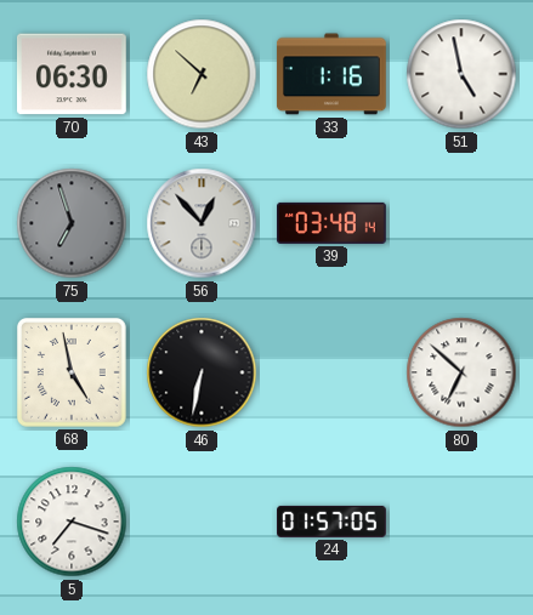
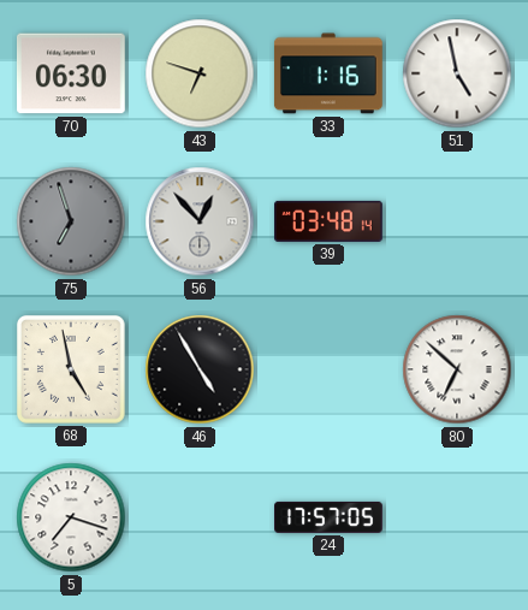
43: 6:52 -> 6:48 (200, 73)
46: 6:32 -> 4:55 (200, 369)
24: 01:57 -> 17:57 (330, 517)
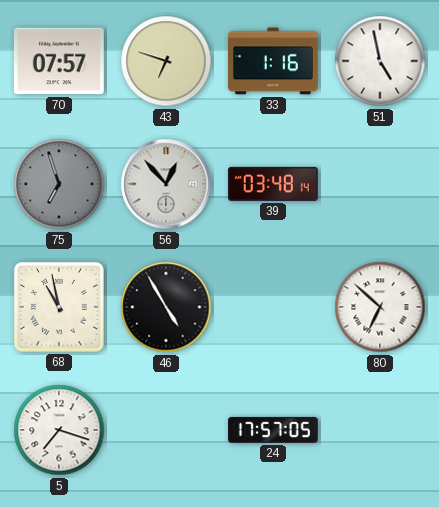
70: 06:30 -> 07:57 (59, 61)
68: 4:58 -> 10:58 (59, 307)
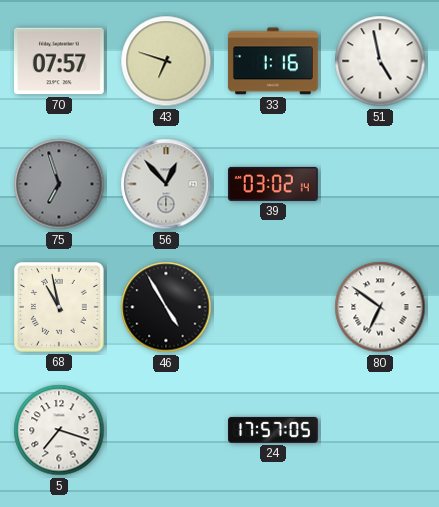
39: 03:48 -> 03:02 (274, 184)
80: 6:52 -> 6:51 (380, 307)
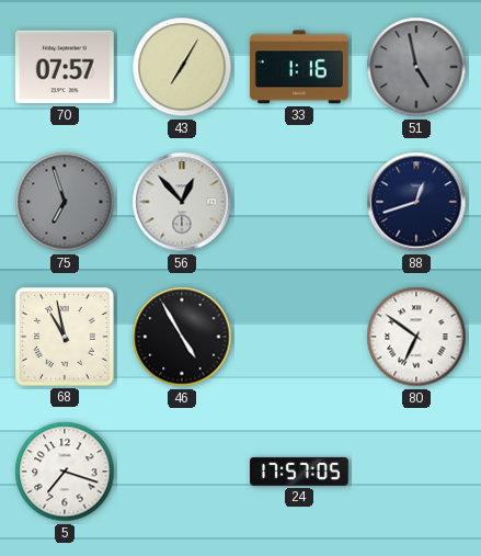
43: 6:48 -> 7:05 (182, 67)
51 dial: white -> grey (416, 67)
39: 03:02 -> none (274, 184)
88: none -> 12:42 (416, 202)
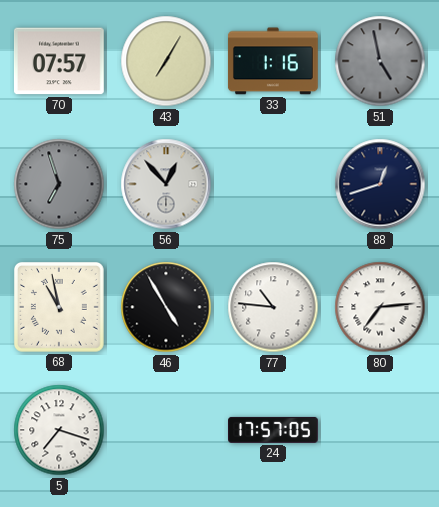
77: none -> 10:46 (273, 307)
80: 6:51 -> 7:14 (380, 307)
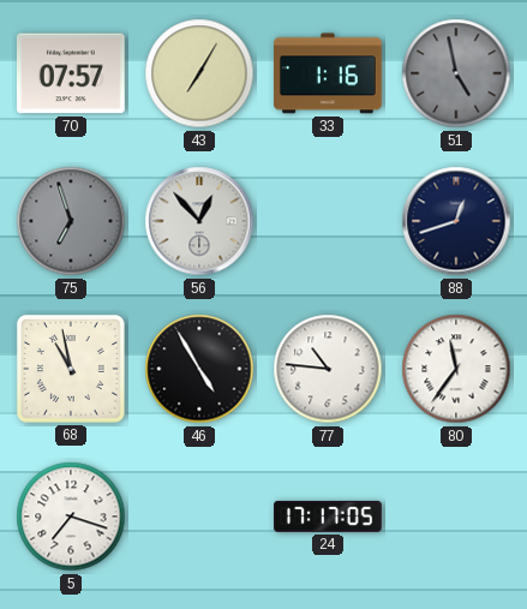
80: 7:14 -> 11:36 (456, 369)
24: 17:57 -> 17:17 (329, 517)
